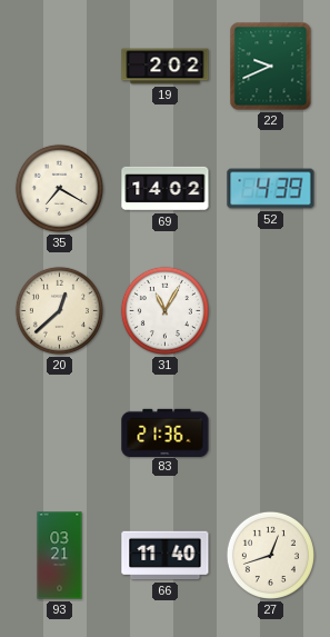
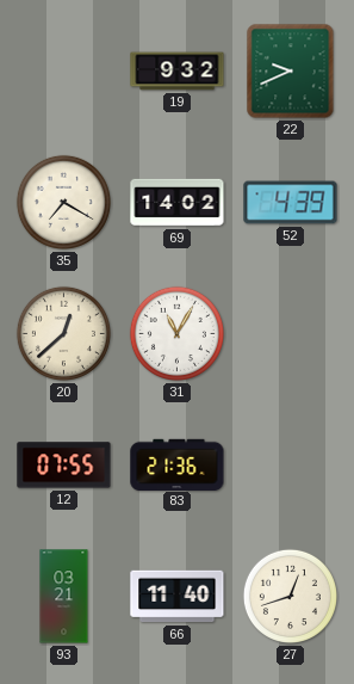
19: 2:02 -> 9:32 (178, 72)
12: none -> 07:55 (64, 466)
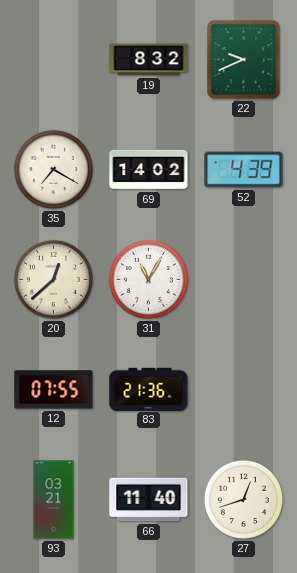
19: 9:32 -> 8:32 (149, 60)
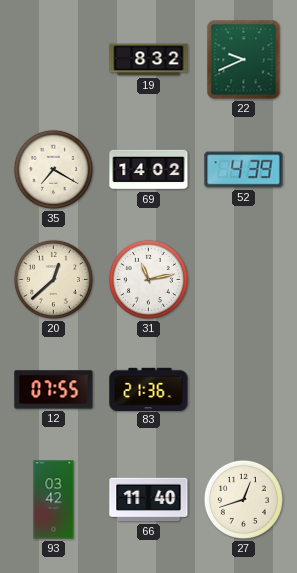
31: 11:05 -> 11:13 (148, 279)
93: 03:21 -> 03:42 (54, 500)
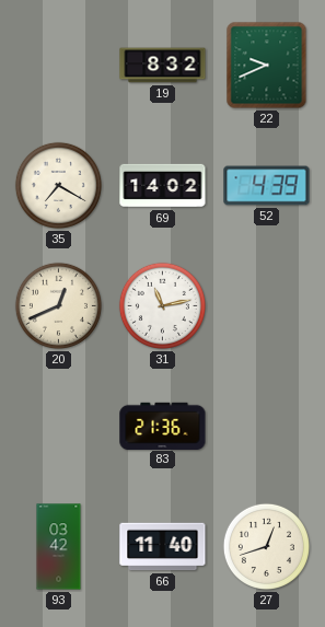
20: 12:38 -> 12:41 (58, 305)
12: 07:55 -> none (54, 390)
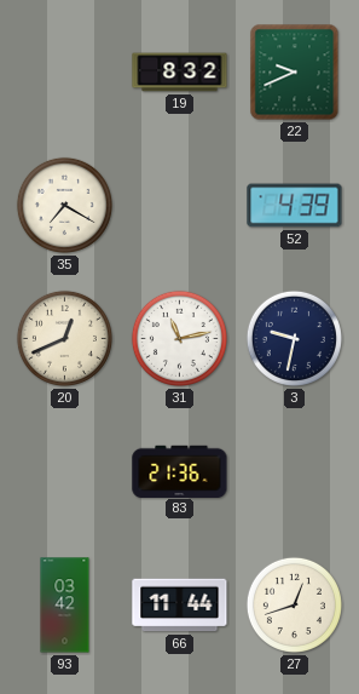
69: 14:02 -> none (163, 186)
3: none -> 9:32 (294, 338)
66: 11:40 -> 11:44 (180, 606)
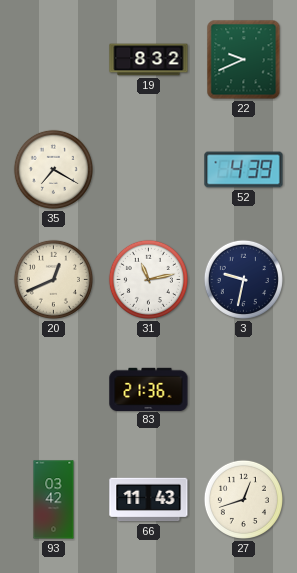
66: 11:44 -> 11:43 (149, 500)
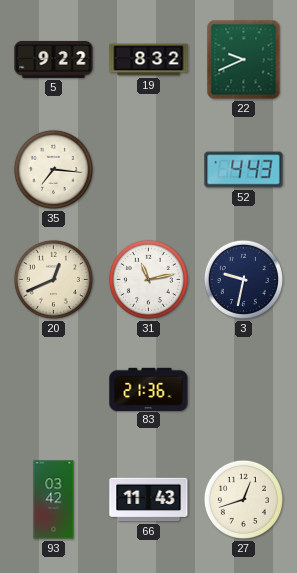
5: none -> 9:22 (54, 59)
35: 7:20 -> 7:16 (53, 169)
52: 4:39 -> 4:43 (244, 170)
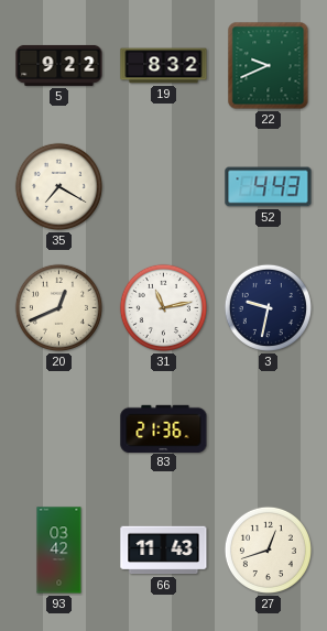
35: 7:16 -> 7:20 (58, 186)
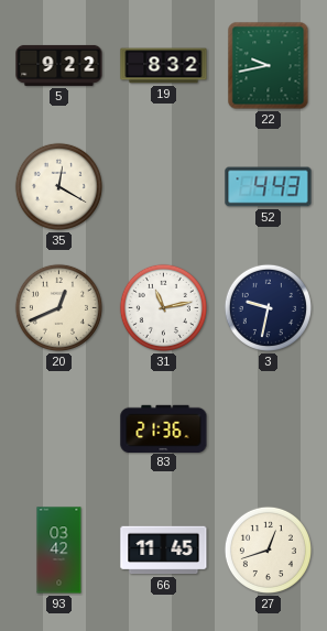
22: 9:41 -> 9:43 (269, 66)
35: 7:20 -> 12:20 (58, 186)
66: 11:43 -> 11:45 (164, 551)
